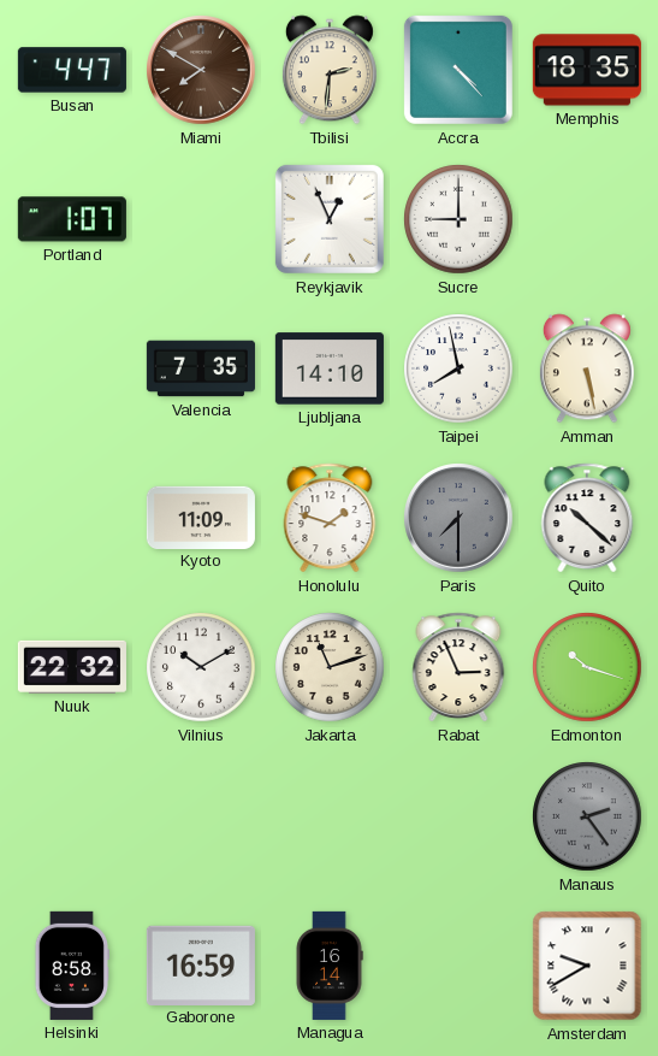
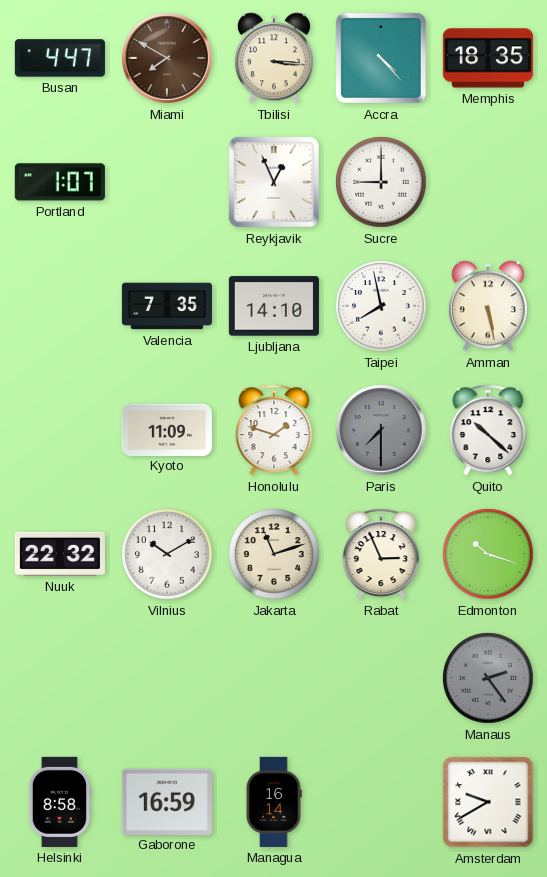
Tbilisi: 2:31 -> 3:16 (274, 58)
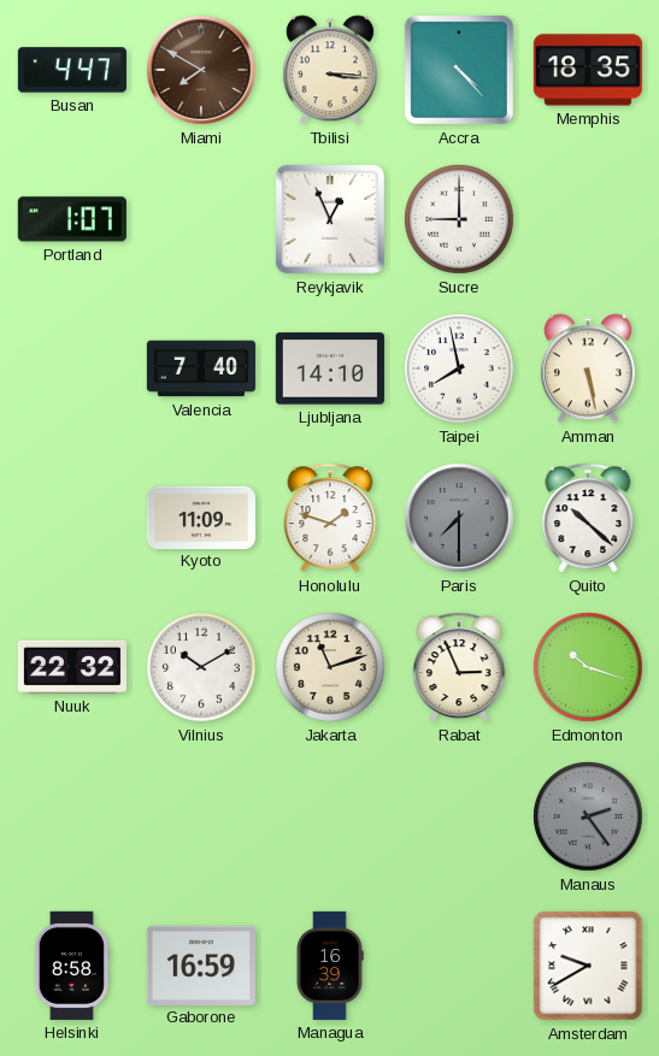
Valencia: 7:35 -> 7:40 (201, 368)
Managua: 16:14 -> 16:39 (330, 966)
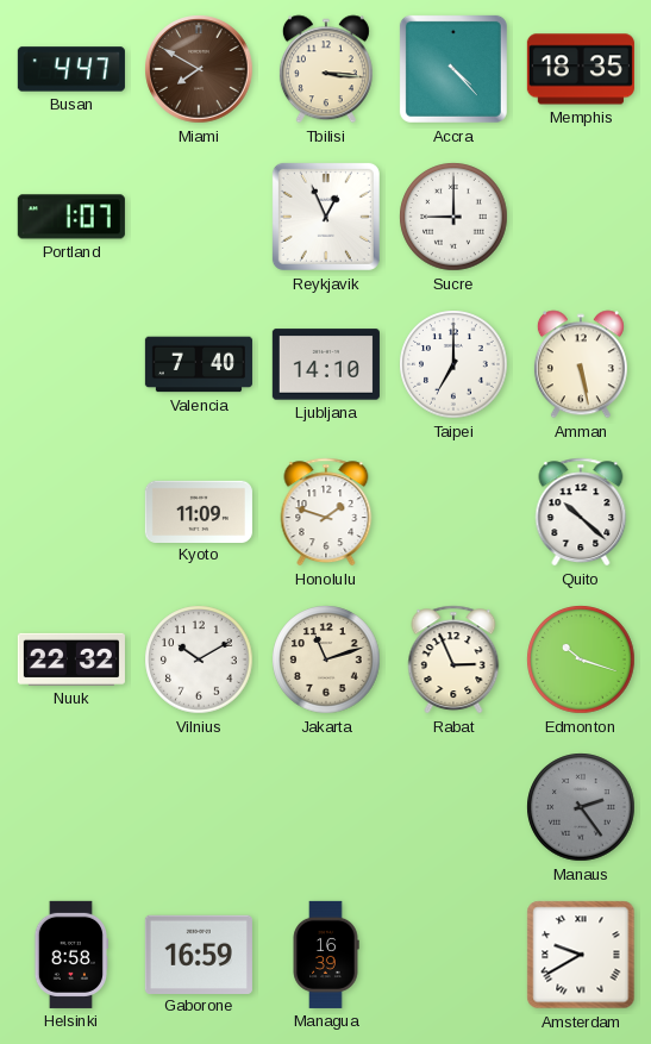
Taipei: 7:58 -> 7:00 (453, 364)
Paris: 7:30 -> none (459, 518)
